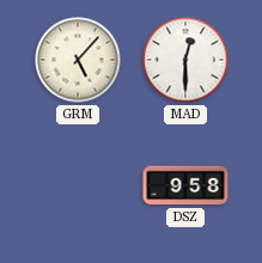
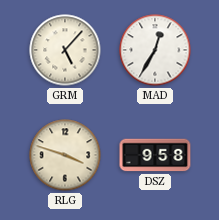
MAD: 12:30 -> 12:35 (155, 50)
RLG: none -> 3:48 (65, 155)
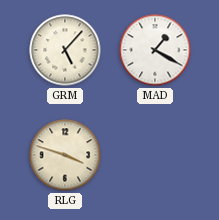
MAD: 12:35 -> 1:20 (155, 50)
DSZ: 9:58 -> none (155, 155)
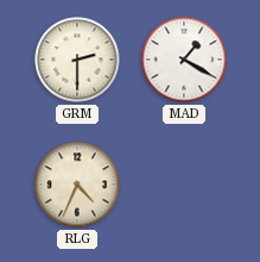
GRM: 5:07 -> 2:30 (77, 60)
RLG: 3:48 -> 4:34 (77, 185)
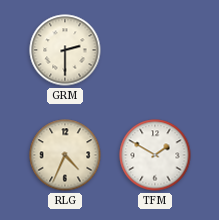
MAD: 1:20 -> none (184, 60)
TFM: none -> 1:50 (155, 155)
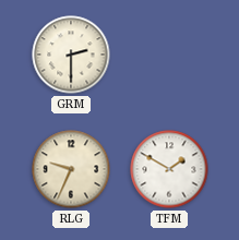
RLG: 4:34 -> 9:34 (71, 169)
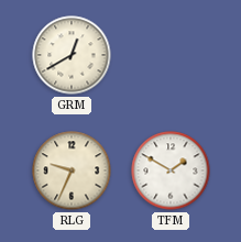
GRM: 2:30 -> 12:40 (72, 55)
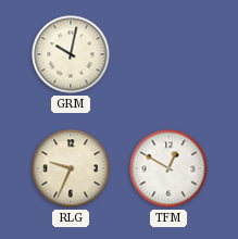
GRM: 12:40 -> 10:02 (71, 54)
TFM: 1:50 -> 12:50 (168, 168)
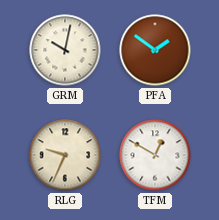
PFA: none -> 1:51 (155, 50)
